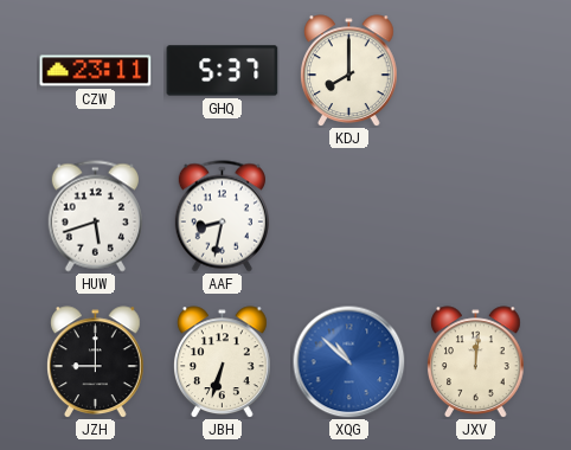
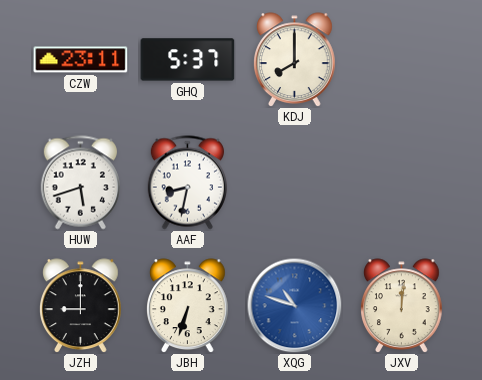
XQG: 10:52 -> 10:48 (294, 305)
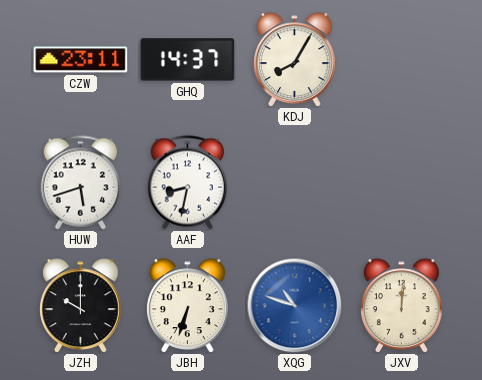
GHQ: 5:37 -> 14:37 (188, 60)
KDJ: 8:00 -> 8:05 (295, 59)
JZH: 9:00 -> 10:00 (81, 305)
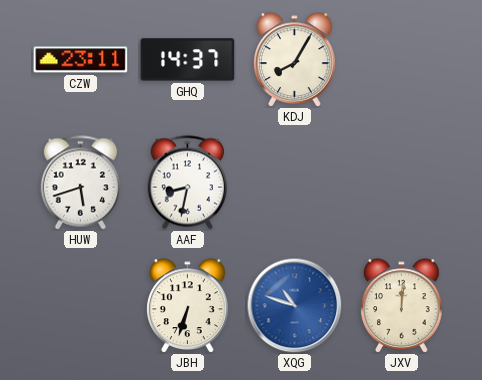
JZH: 10:00 -> none (81, 305)
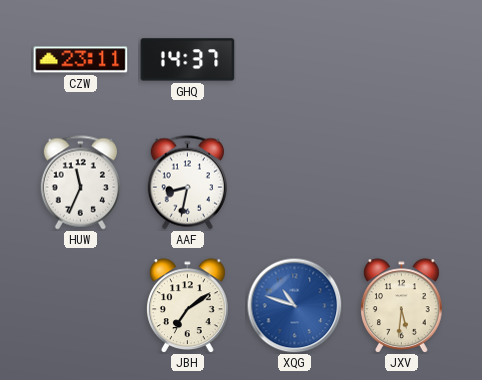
KDJ: 8:05 -> none (295, 59)
HUW: 5:42 -> 11:34 (80, 183)
JBH: 6:33 -> 7:09 (188, 305)
JXV: 12:01 -> 5:31 (402, 305)
